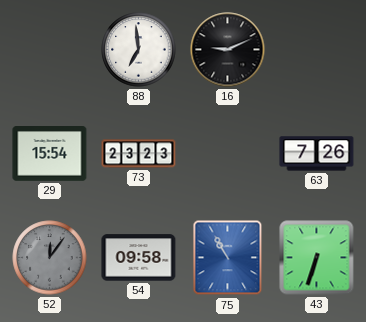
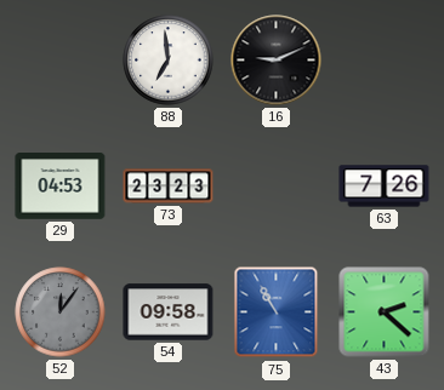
29: 15:54 -> 04:53 (61, 187)
43: 6:33 -> 2:22 (385, 312)
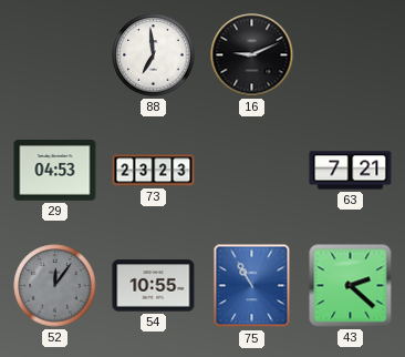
63: 7:26 -> 7:21 (351, 171)
54: 09:58 -> 10:55 (154, 286)
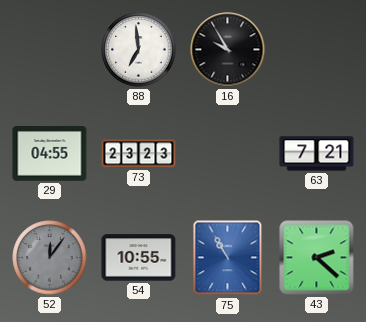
16: 9:11 -> 9:55 (228, 50)
29: 04:53 -> 04:55 (50, 154)
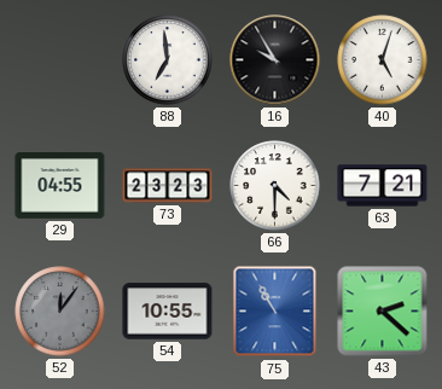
40: none -> 5:03 (383, 60)
66: none -> 4:30 (275, 186)
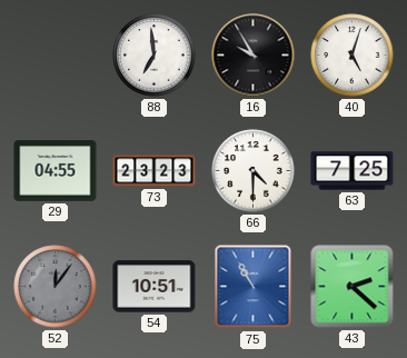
63: 7:21 -> 7:25 (353, 171)
54: 10:55 -> 10:51 (155, 287)
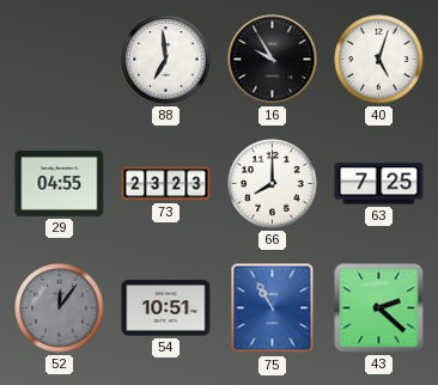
66: 4:30 -> 8:00 (273, 184)
